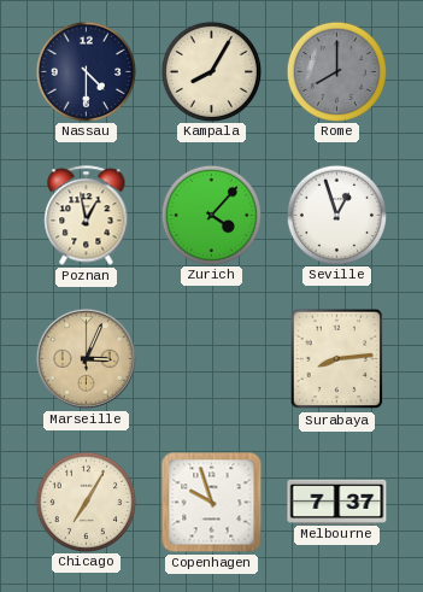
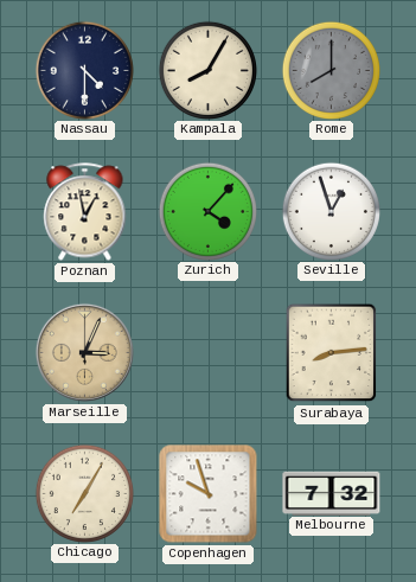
Melbourne: 7:37 -> 7:32 (332, 493)
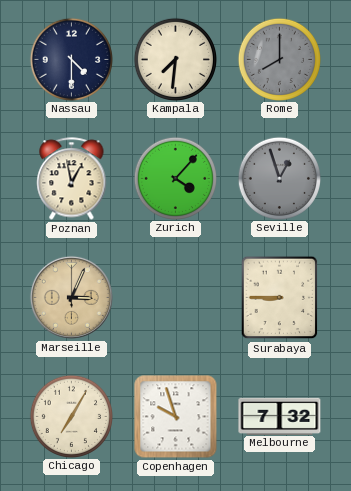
Kampala: 8:05 -> 7:31 (175, 59)
Seville dial: white -> grey (279, 178)
Surabaya: 8:14 -> 8:45 (280, 298)
